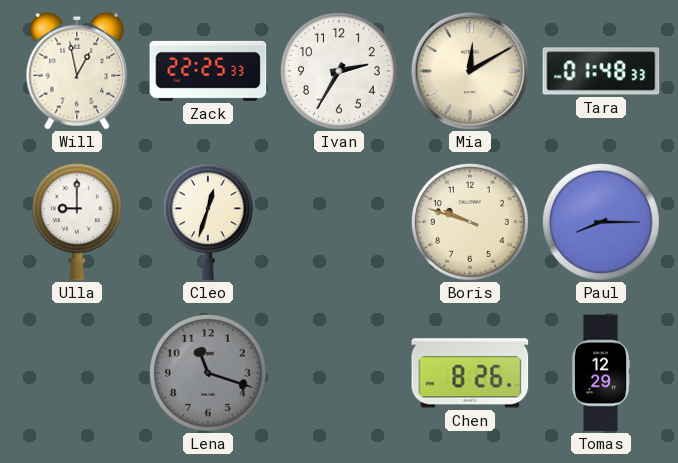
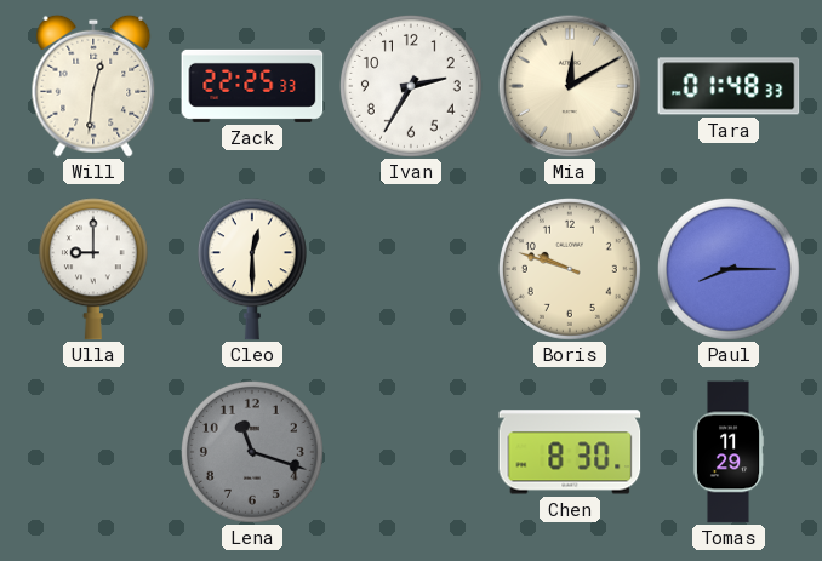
Will: 12:58 -> 12:31 (93, 86)
Cleo: 12:33 -> 12:30 (252, 269)
Chen: 8:26 -> 8:30 (570, 452)
Tomas: 12:29 -> 11:29 (729, 452)
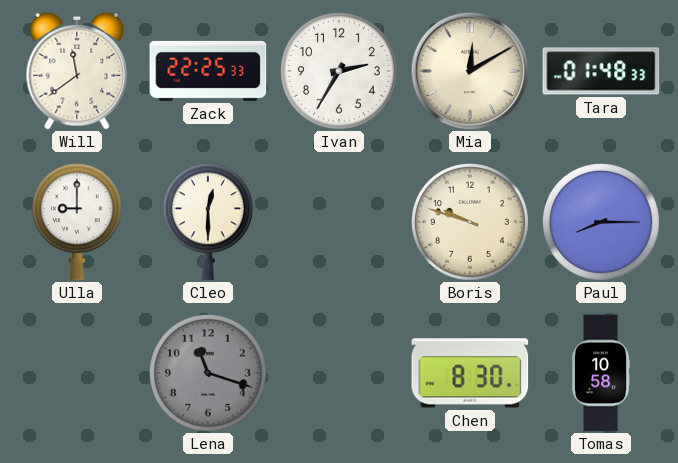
Will: 12:31 -> 11:39 (77, 71)
Tomas: 11:29 -> 10:58 (601, 373)
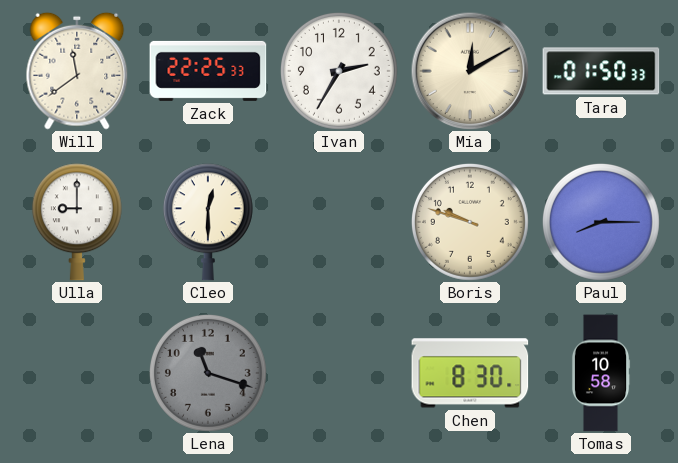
Tara: 01:48 -> 01:50 (601, 71)
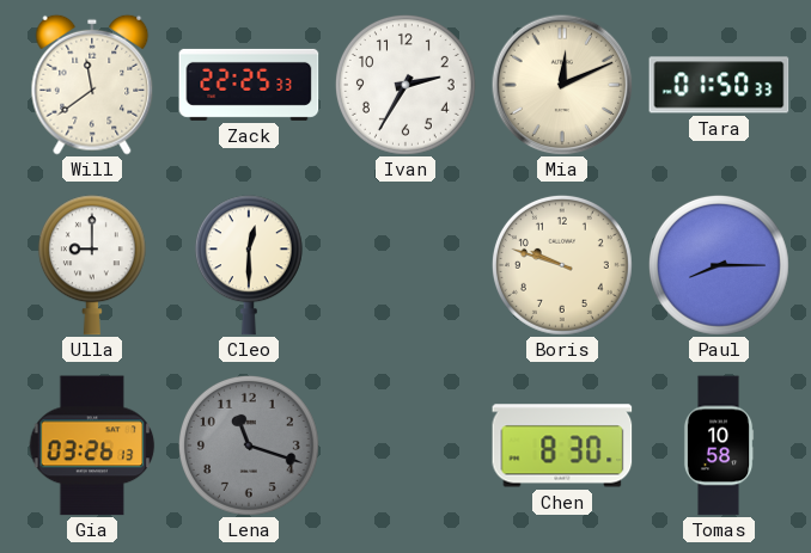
Mia: 12:10 -> 12:11 (562, 85)
Gia: none -> 03:26 (92, 446)
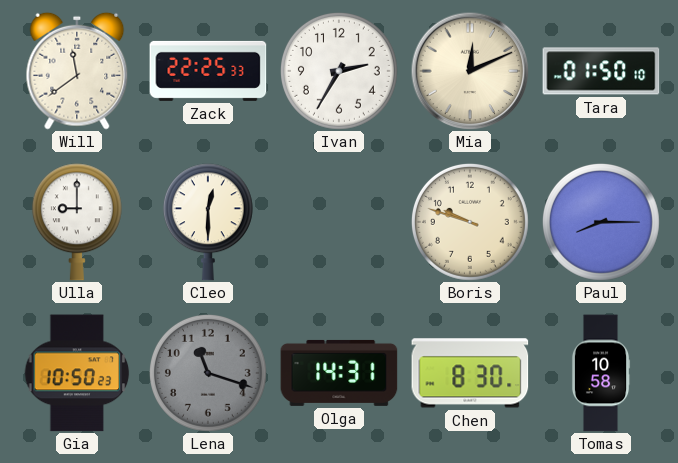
Tara: 01:50:33 -> 01:50:10 (601, 71)
Gia: 03:26 -> 10:50 (77, 373)
Olga: none -> 14:31 (339, 373)
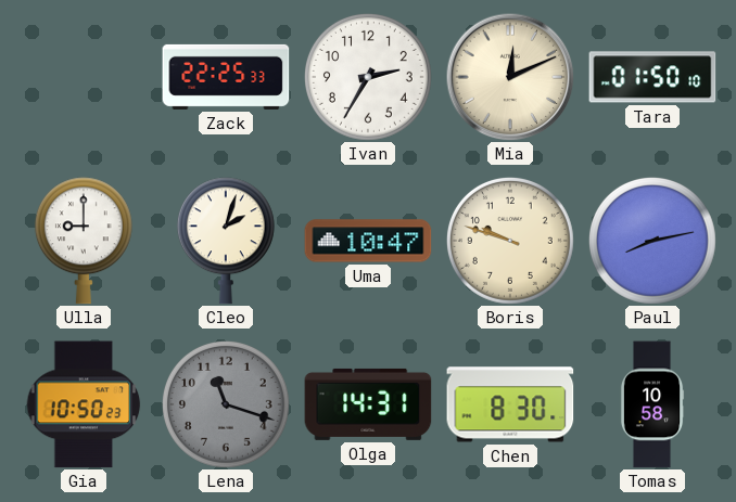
Will: 11:39 -> none (77, 71)
Cleo: 12:30 -> 2:03 (226, 241)
Uma: none -> 10:47 (368, 241)
Paul: 8:15 -> 8:13 (652, 241)
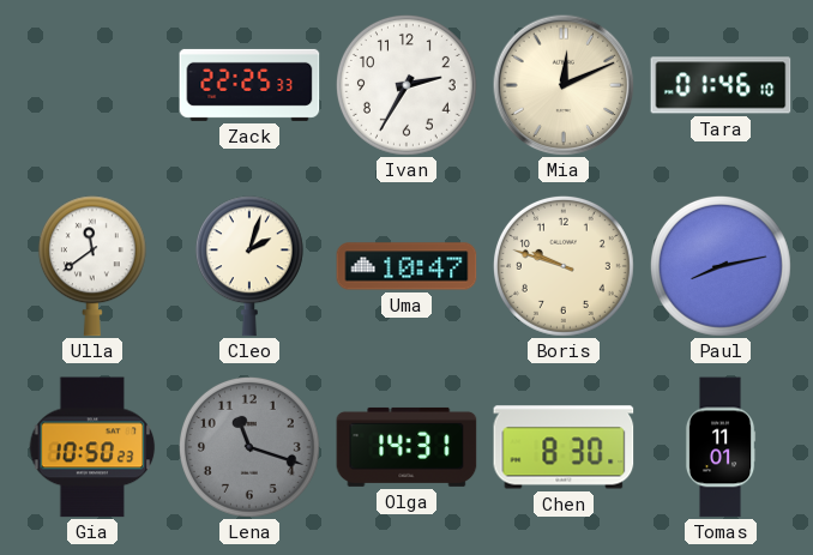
Tara: 01:50 -> 01:46 (721, 85)
Ulla: 9:00 -> 11:39 (92, 266)
Tomas: 10:58 -> 11:01 (721, 447)
